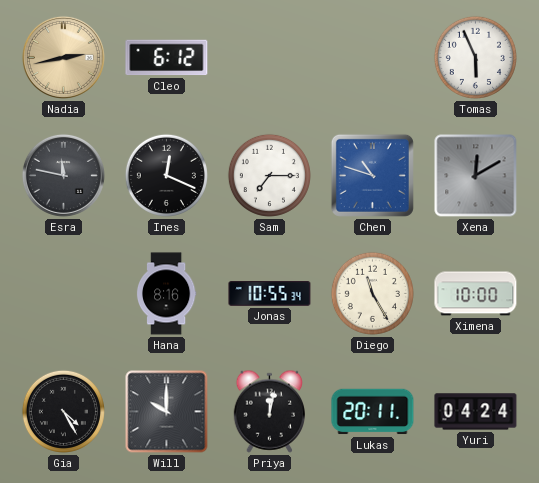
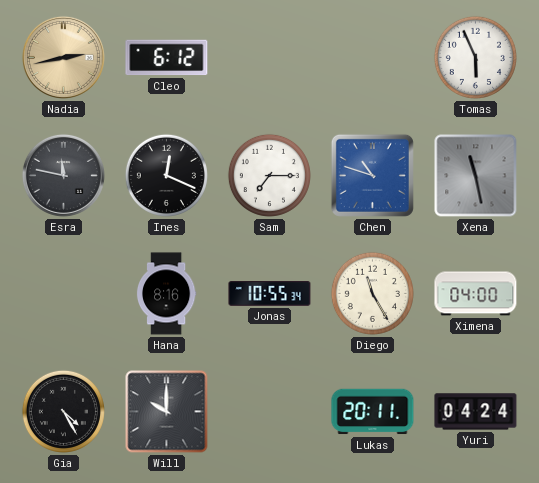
Xena: 12:10 -> 11:28 (476, 176)
Ximena: 10:00 -> 04:00 (476, 294)
Priya: 12:02 -> none (270, 411)
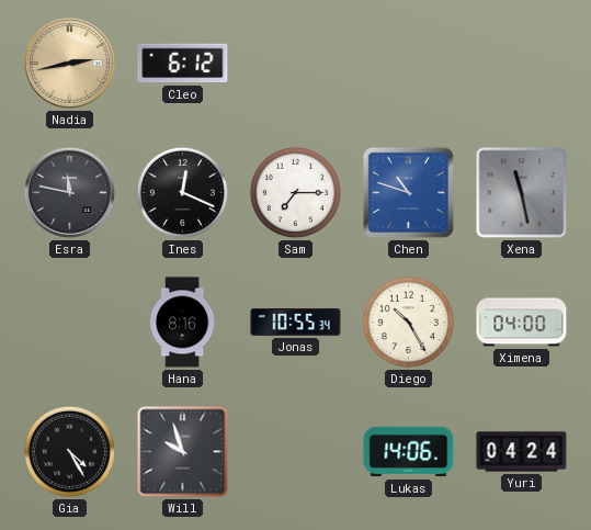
Tomas: 5:56 -> none (475, 57)
Diego: 11:25 -> 10:25 (408, 322)
Will: 10:00 -> 9:57 (183, 452)
Lukas: 20:11 -> 14:06 (409, 452)
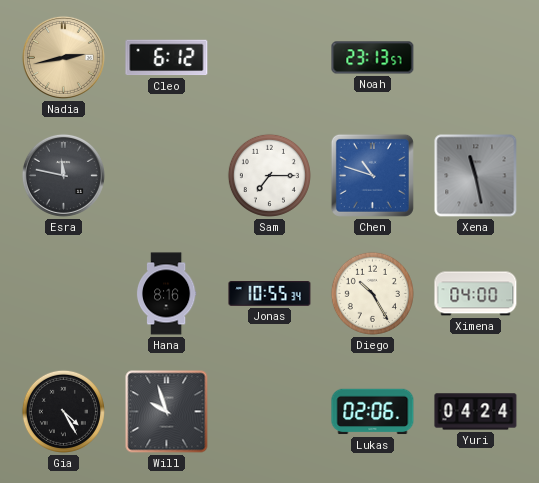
Noah: none -> 23:13 (373, 58)
Ines: 12:19 -> none (182, 192)
Lukas: 14:06 -> 02:06 (373, 412)
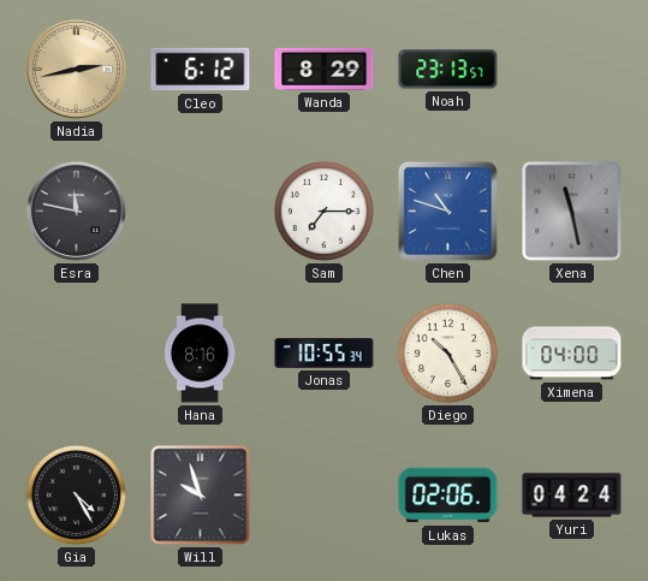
Wanda: none -> 8:29 (325, 69)
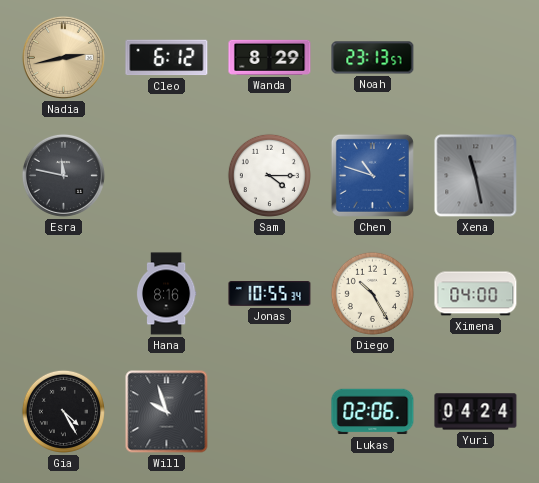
Sam: 7:15 -> 4:15 (269, 175)
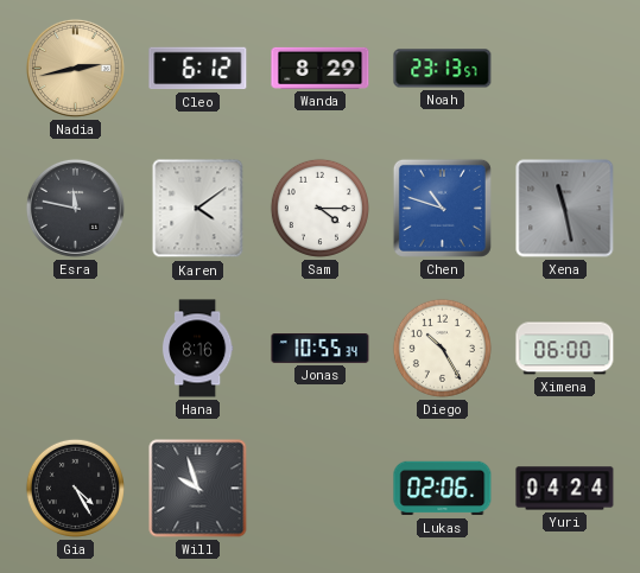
Karen: none -> 4:09 (198, 209)
Ximena: 04:00 -> 06:00 (565, 349)
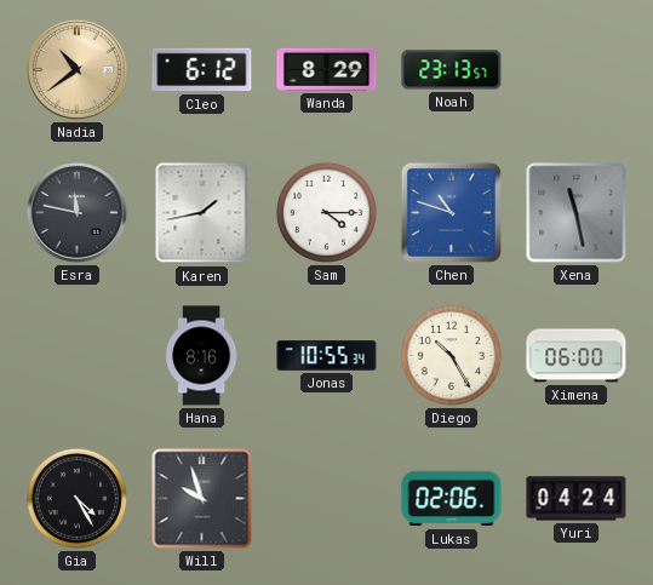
Nadia: 2:43 -> 10:39 (76, 69)
Karen: 4:09 -> 1:43 (202, 213)
